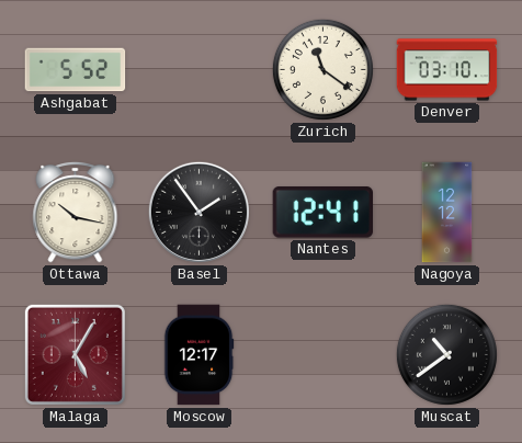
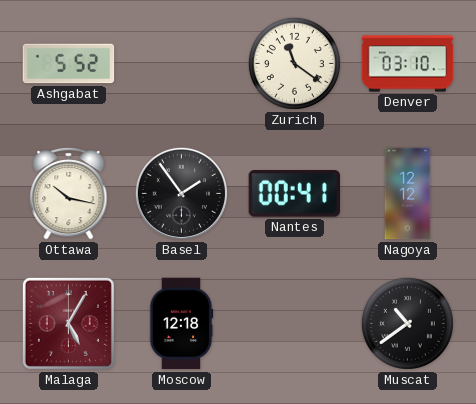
Nantes: 12:41 -> 00:41 (295, 194)
Moscow: 12:17 -> 12:18 (181, 324)
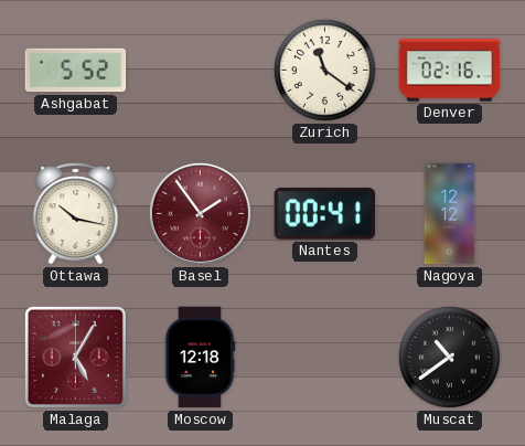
Denver: 03:10 -> 02:16 (450, 71)
Basel dial: black -> burgundy (200, 213)
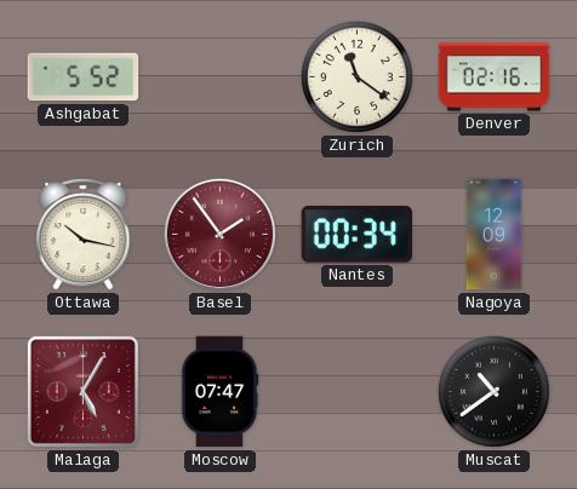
Nantes: 00:41 -> 00:34 (358, 235)
Nagoya: 12:12 -> 12:09 (495, 235)
Moscow: 12:18 -> 07:47 (219, 392)
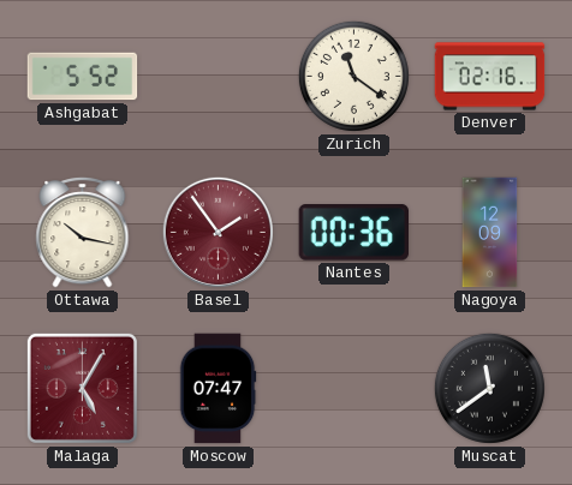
Nantes: 00:34 -> 00:36 (354, 233)
Muscat: 10:39 -> 11:39 (489, 388)
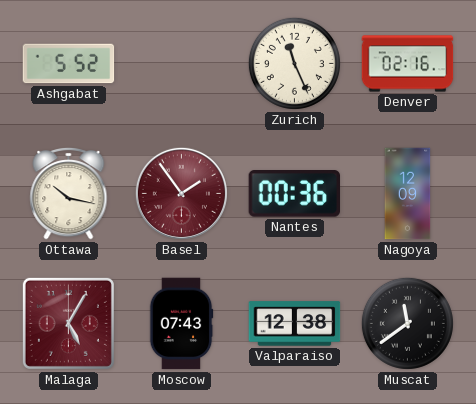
Zurich: 11:21 -> 11:26 (294, 63)
Moscow: 07:47 -> 07:43 (181, 324)
Valparaiso: none -> 12:38 (295, 324)
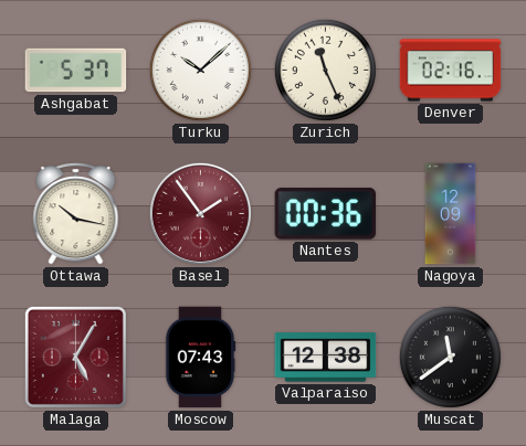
Ashgabat: 5:52 -> 5:37 (76, 71)
Turku: none -> 10:08 (200, 70)
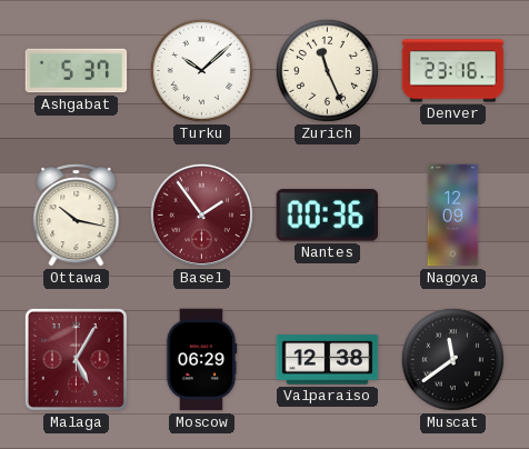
Denver: 02:16 -> 23:16 (453, 71)
Moscow: 07:43 -> 06:29 (201, 360)
